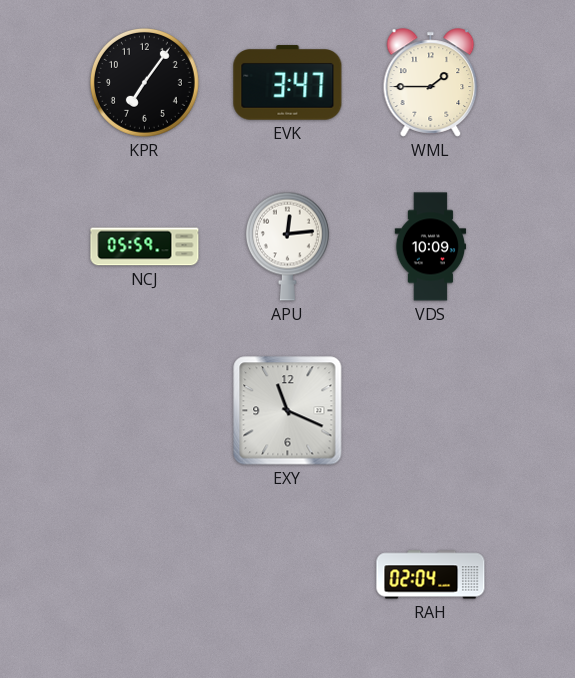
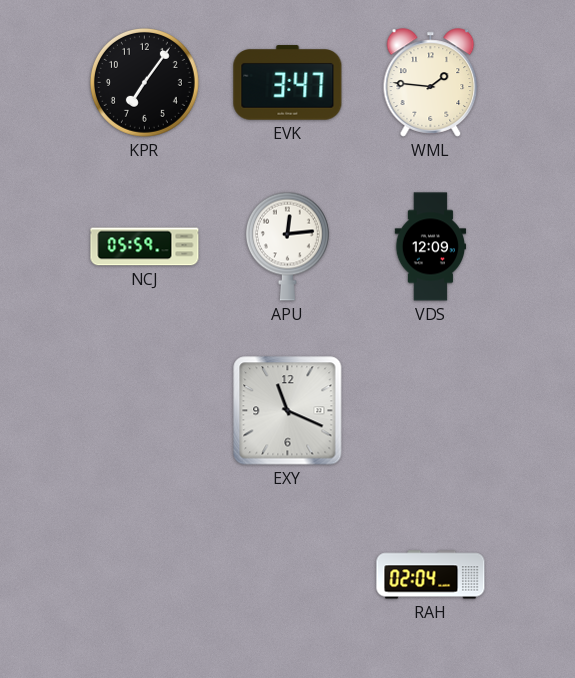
WML: 1:45 -> 1:46 (431, 83)
VDS: 10:09 -> 12:09 (431, 247)
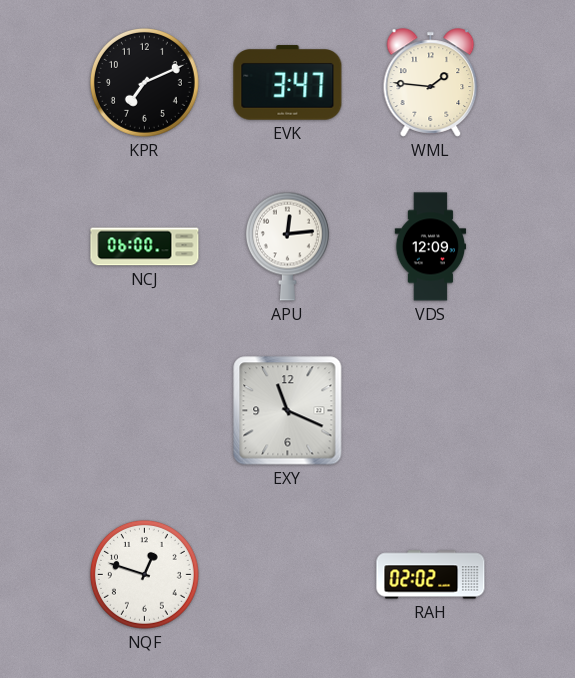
KPR: 7:06 -> 7:11 (144, 82)
NCJ: 05:59 -> 06:00 (145, 247)
NQF: none -> 12:48 (144, 574)
RAH: 02:04 -> 02:02 (431, 575)
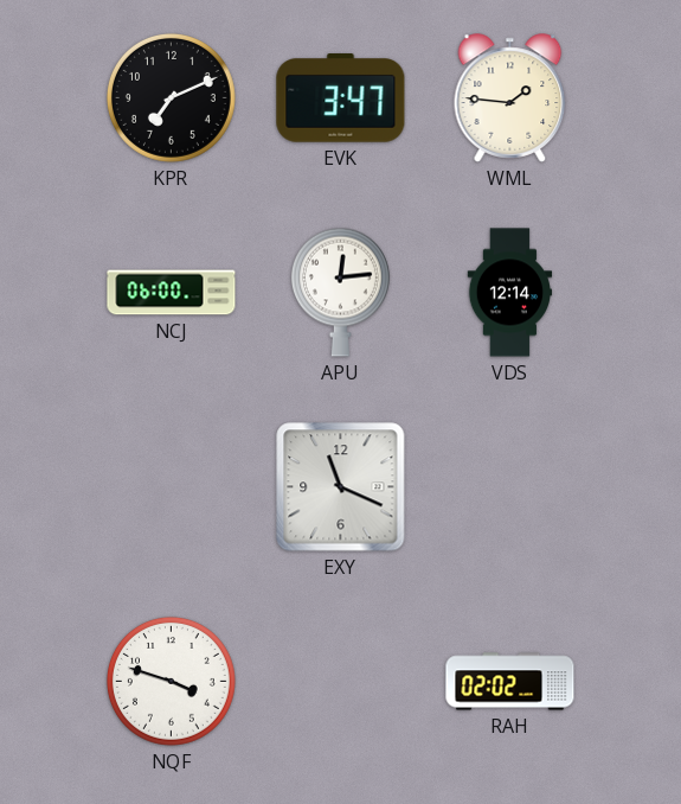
VDS: 12:09 -> 12:14 (510, 293)
NQF: 12:48 -> 3:48 (171, 681)
